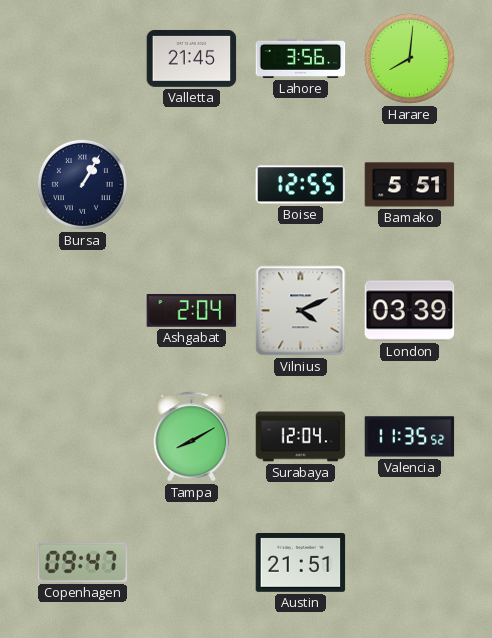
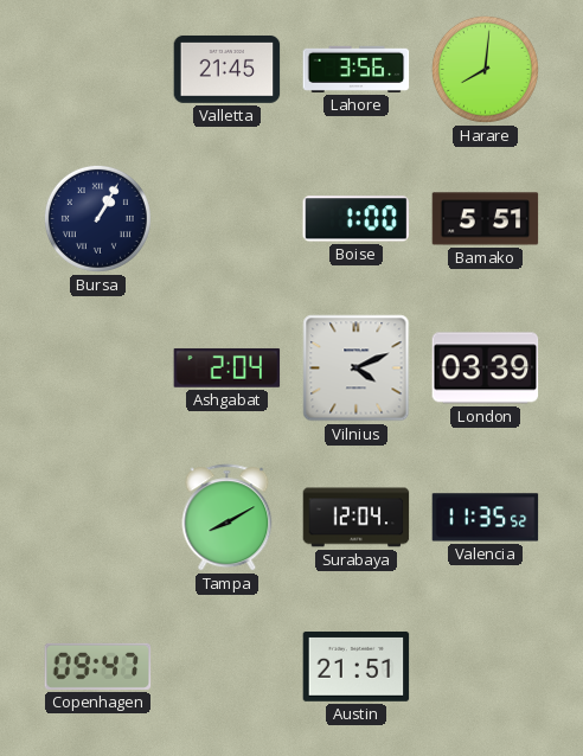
Boise: 12:55 -> 1:00 (357, 219)
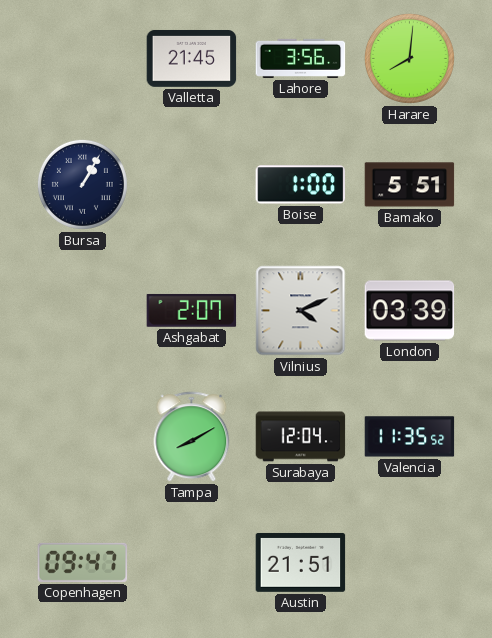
Ashgabat: 2:04 -> 2:07 (192, 310)
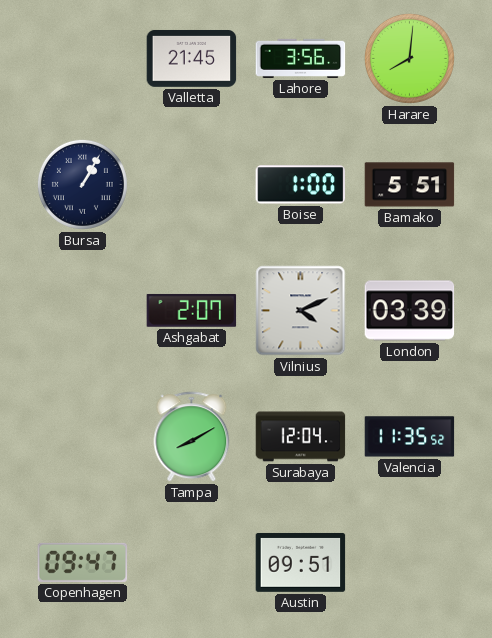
Austin: 21:51 -> 09:51 (301, 562)
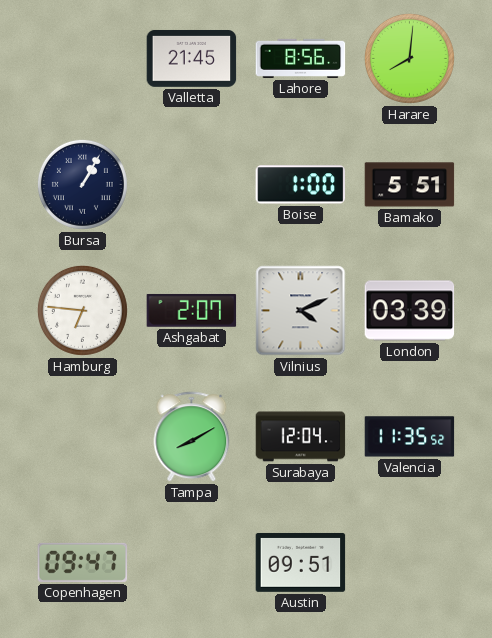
Lahore: 3:56 -> 8:56 (301, 58)
Hamburg: none -> 6:46 (82, 310)
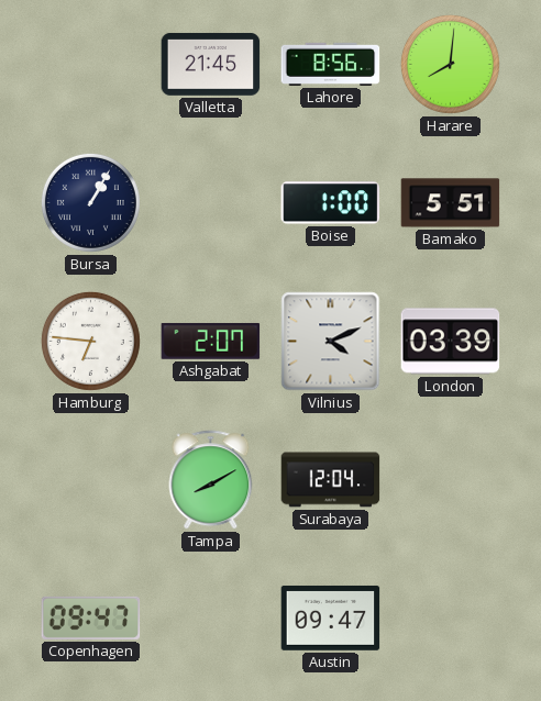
Valencia: 11:35 -> none (410, 437)
Austin: 09:51 -> 09:47 (331, 617)
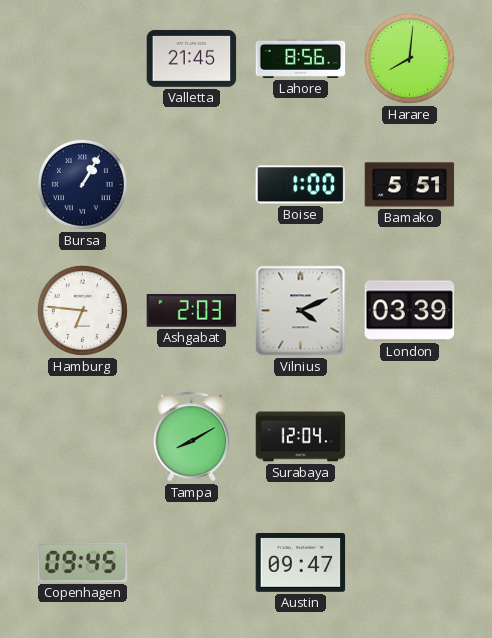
Ashgabat: 2:07 -> 2:03 (192, 310)
Copenhagen: 09:47 -> 09:45 (83, 562)
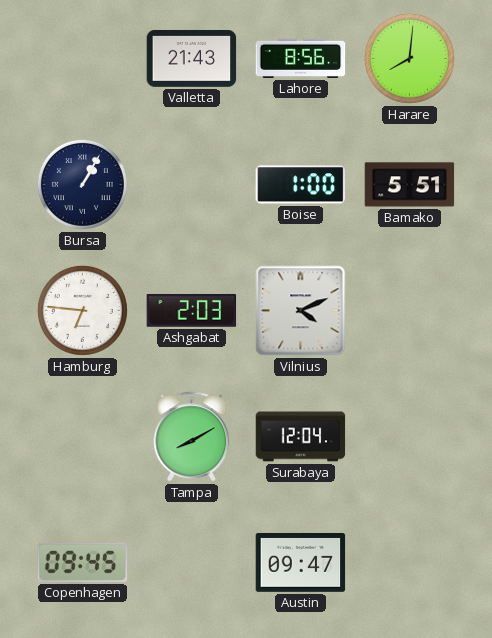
Valletta: 21:45 -> 21:43 (192, 59)
London: 03:39 -> none (410, 311)
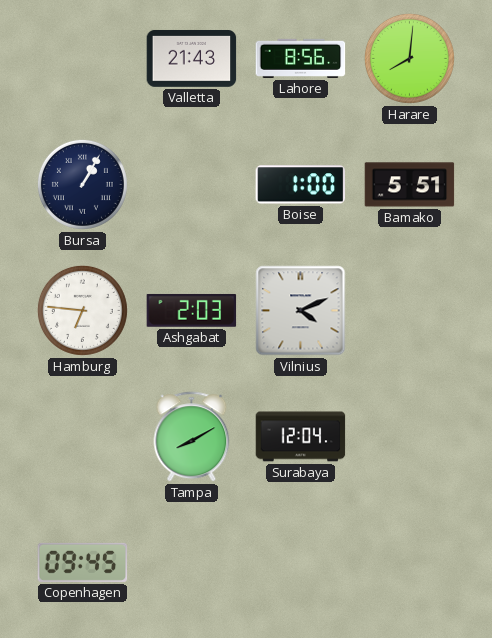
Austin: 09:47 -> none (301, 562)
